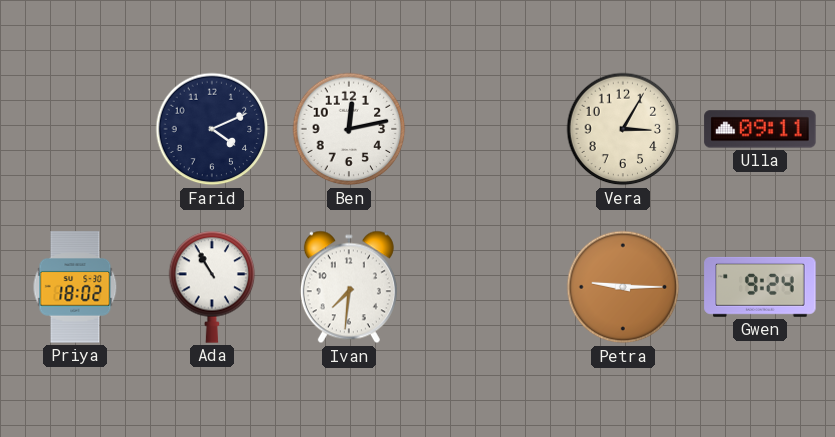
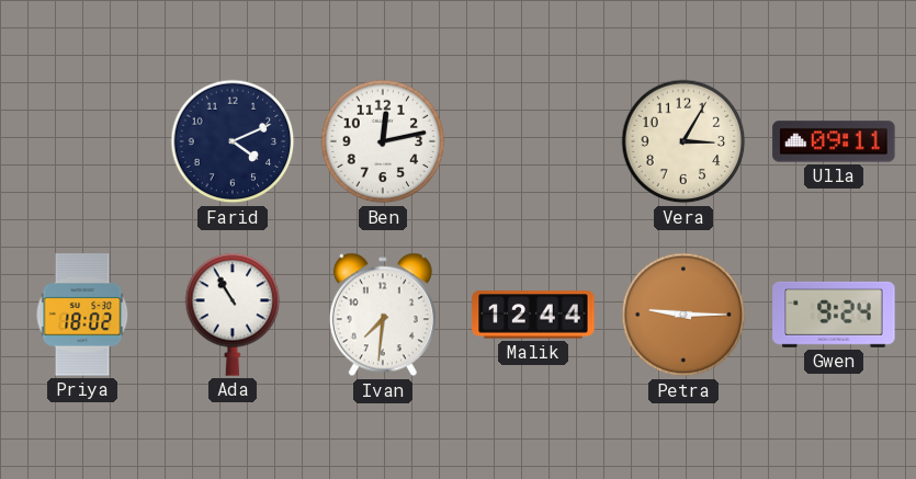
Malik: none -> 12:44 (533, 315)
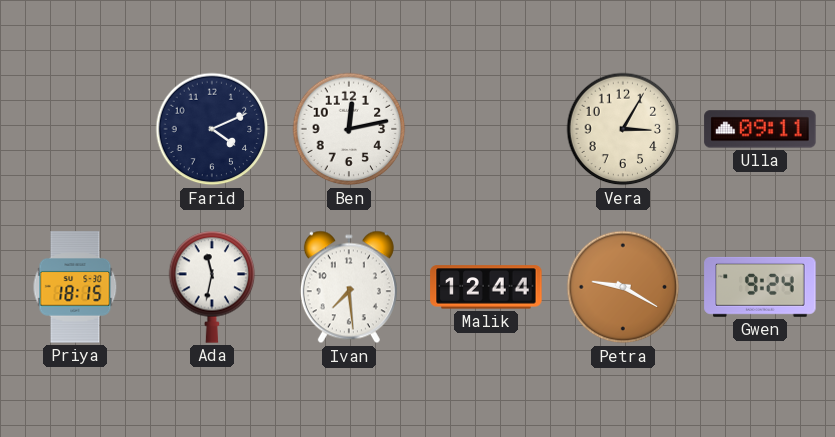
Priya: 18:02 -> 18:15 (75, 287)
Ada: 10:55 -> 11:32 (212, 287)
Ivan: 7:31 -> 7:29 (349, 287)
Petra: 9:15 -> 9:20 (623, 287)
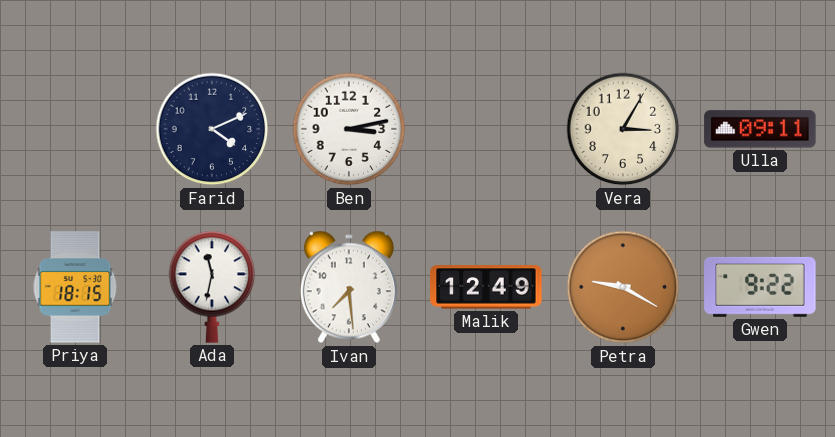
Ben: 12:13 -> 3:13 (349, 129)
Malik: 12:44 -> 12:49 (486, 287)
Gwen: 9:24 -> 9:22 (760, 287)
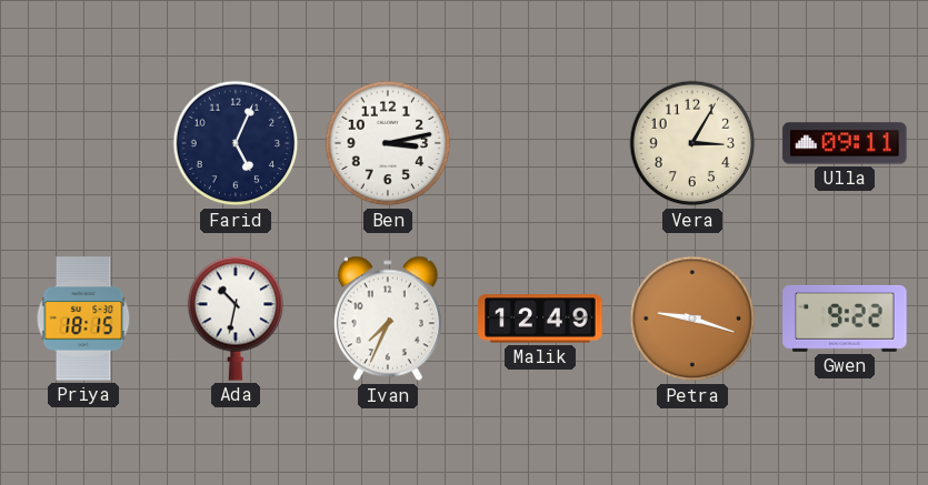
Farid: 4:11 -> 5:04 (236, 143)
Ada: 11:32 -> 10:32 (236, 319)
Ivan: 7:29 -> 7:34 (388, 319)
Petra: 9:20 -> 9:18 (692, 319)
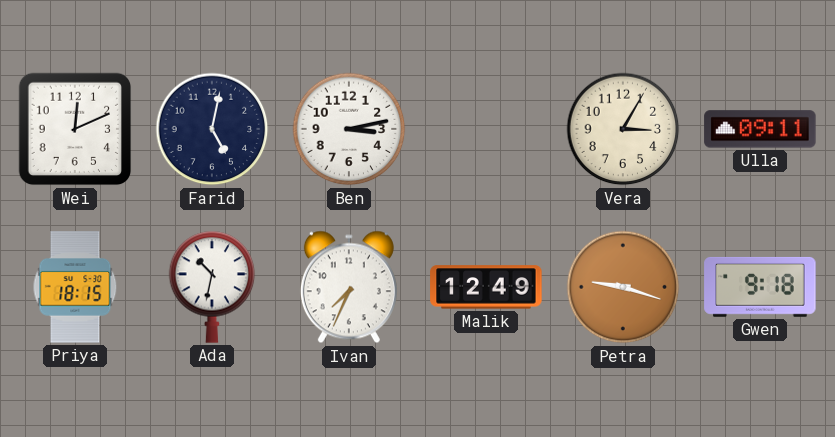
Wei: none -> 12:11 (75, 129)
Farid: 5:04 -> 5:02 (212, 129)
Gwen: 9:22 -> 9:18 (760, 287)
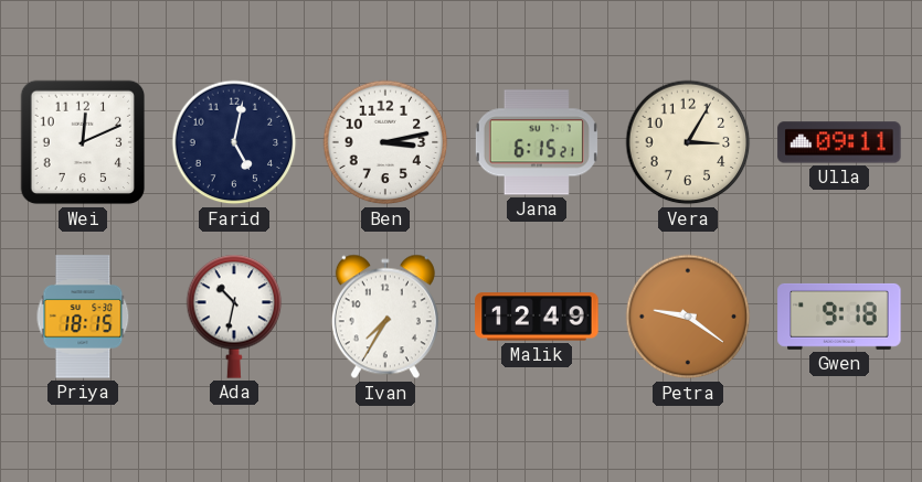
Jana: none -> 6:15 (537, 142)
Ivan: 7:34 -> 7:35 (385, 317)
Petra: 9:18 -> 9:21 (688, 317)
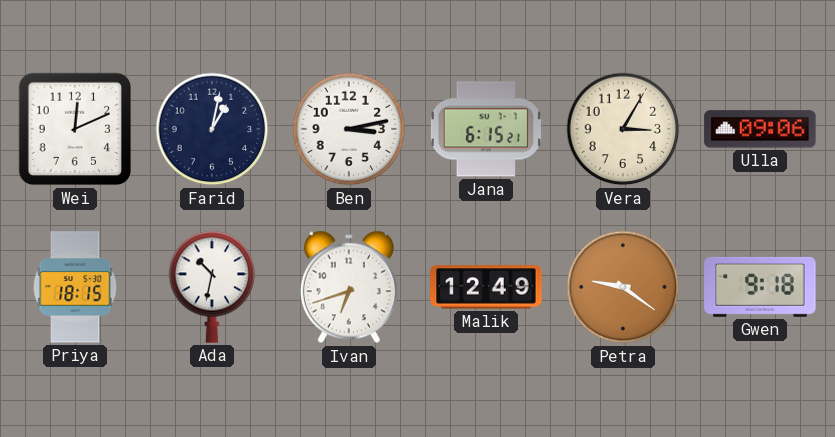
Farid: 5:02 -> 1:02 (212, 129)
Ulla: 09:11 -> 09:06 (760, 129)
Ivan: 7:35 -> 6:42 (349, 287)
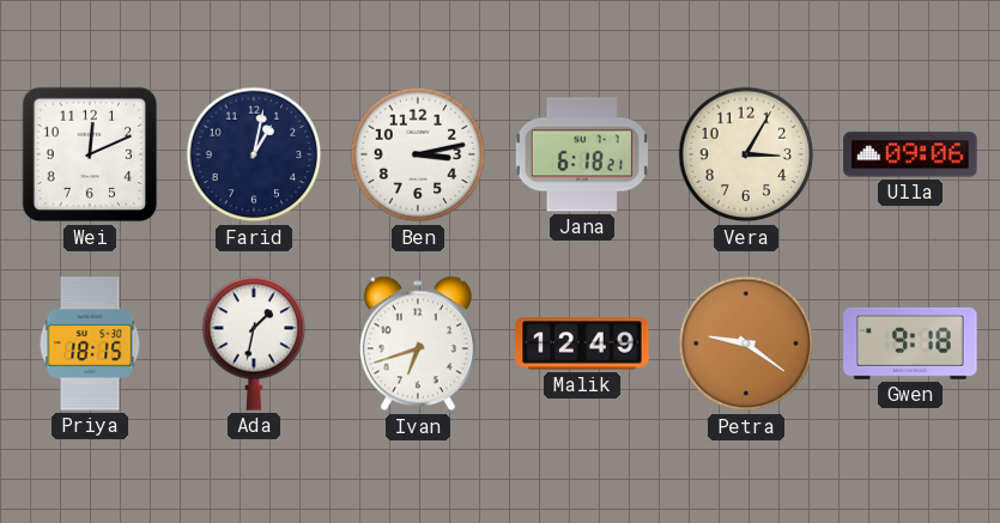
Jana: 6:15 -> 6:18 (582, 154)
Ada: 10:32 -> 1:32 (254, 343)
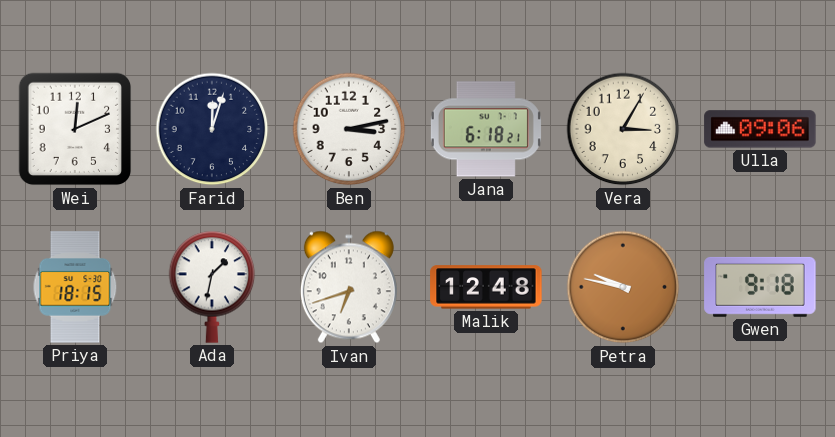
Farid: 1:02 -> 12:03 (212, 129)
Malik: 12:49 -> 12:48 (486, 287)
Petra: 9:21 -> 9:47 (623, 287)
